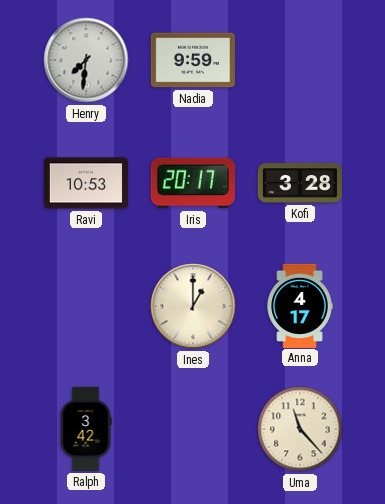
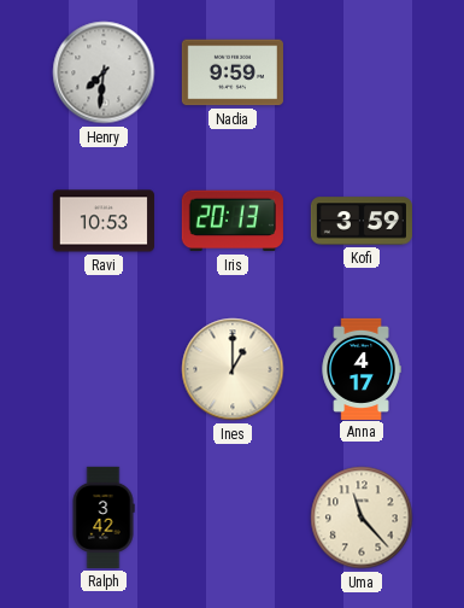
Iris: 20:17 -> 20:13 (233, 221)
Kofi: 3:28 -> 3:59 (362, 221)
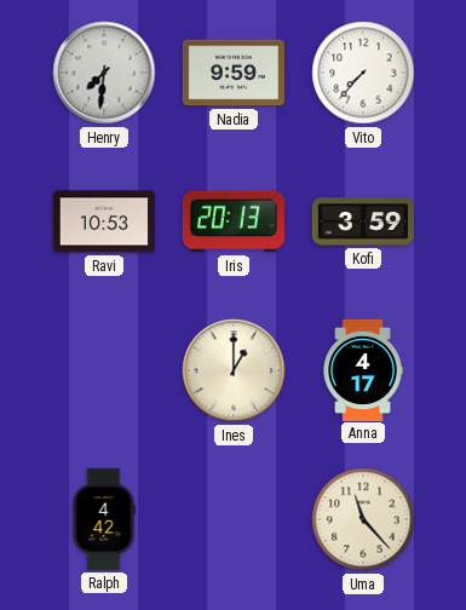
Vito: none -> 7:37 (363, 73)
Ralph: 3:42 -> 4:42 (104, 519)
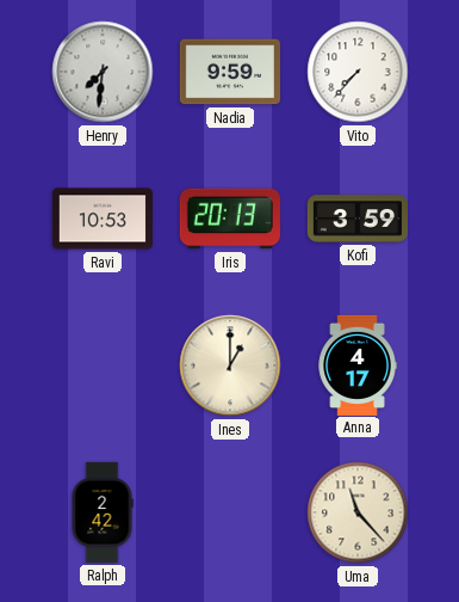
Ralph: 4:42 -> 2:42 (103, 512)
